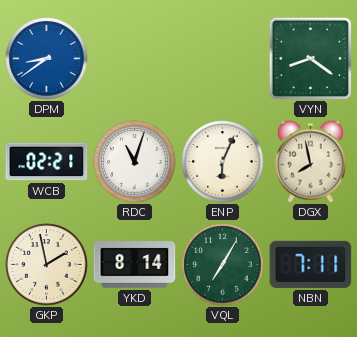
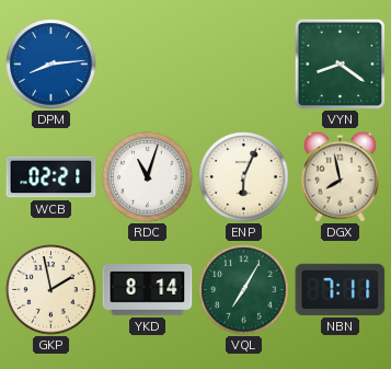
DPM: 8:39 -> 8:14 (51, 65)
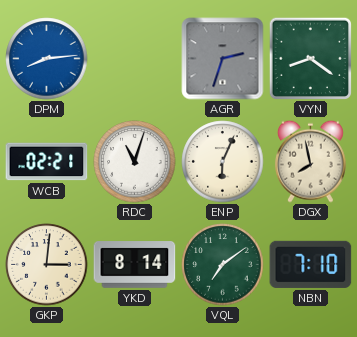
AGR: none -> 2:33 (223, 59)
GKP: 1:58 -> 3:01 (47, 265)
VQL: 7:05 -> 7:09 (223, 265)
NBN: 7:11 -> 7:10 (311, 264)
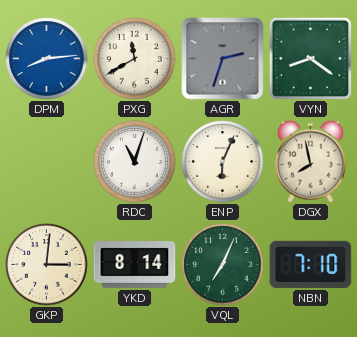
PXG: none -> 11:40 (135, 59)
WCB: 02:21 -> none (47, 162)
VQL: 7:09 -> 7:04 (223, 265)
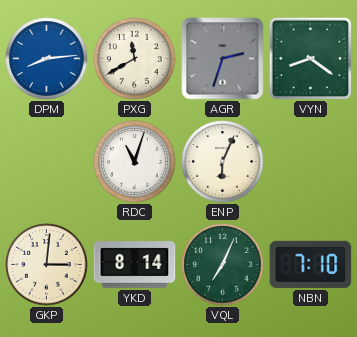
DGX: 7:58 -> none (310, 161)
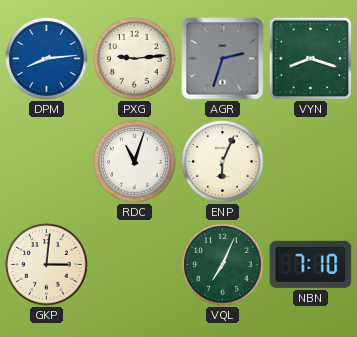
PXG: 11:40 -> 9:14 (135, 59)
VYN: 8:21 -> 8:18 (310, 58)
YKD: 8:14 -> none (135, 265)
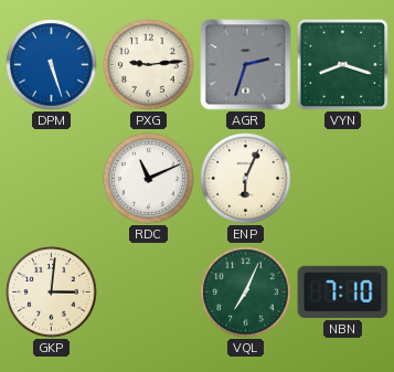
DPM: 8:14 -> 5:27 (52, 65)
RDC: 11:03 -> 11:11 (149, 179)
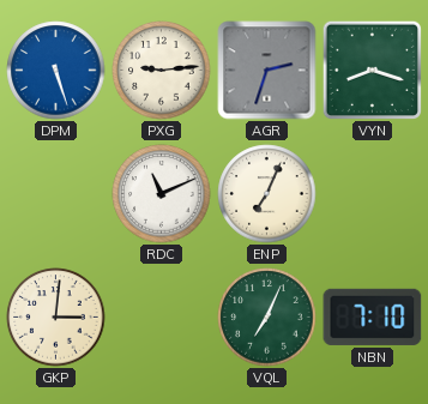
ENP: 6:04 -> 7:04 (267, 194)
